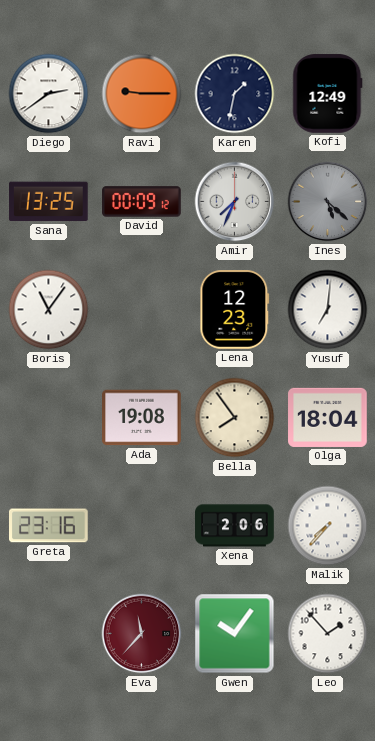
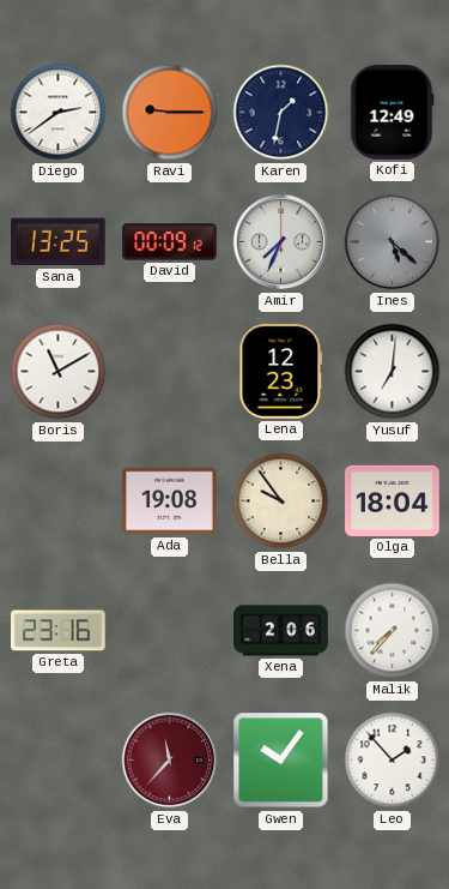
Boris: 11:06 -> 11:10 (59, 372)
Bella: 7:54 -> 9:54 (281, 501)
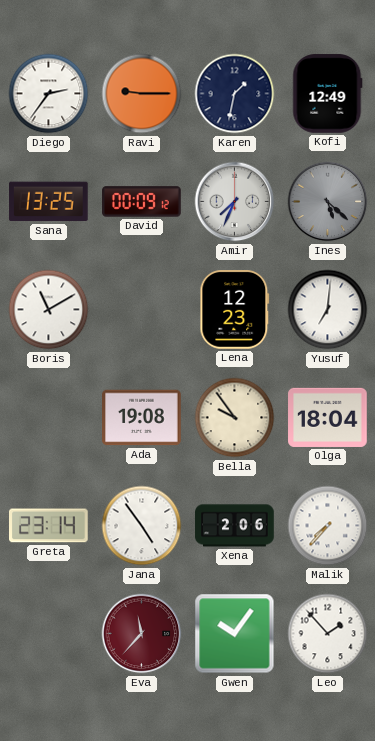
Diego: 2:39 -> 2:36 (49, 94)
Greta: 23:16 -> 23:14 (49, 526)
Jana: none -> 4:54 (142, 526)
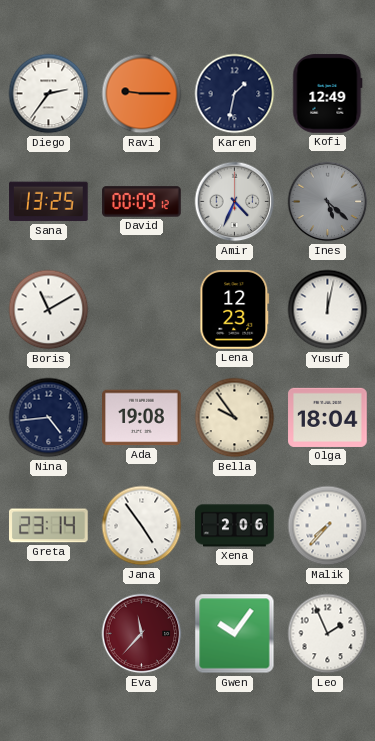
Amir: 7:34 -> 4:34 (235, 202)
Yusuf: 7:01 -> 12:02 (328, 310)
Nina: none -> 4:44 (49, 418)
Leo: 1:53 -> 1:56 (328, 634)
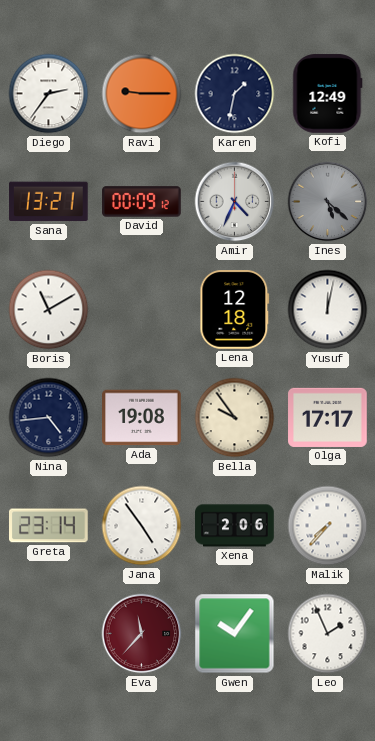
Sana: 13:25 -> 13:21 (49, 202)
Lena: 12:23 -> 12:18 (235, 310)
Olga: 18:04 -> 17:17 (328, 417)
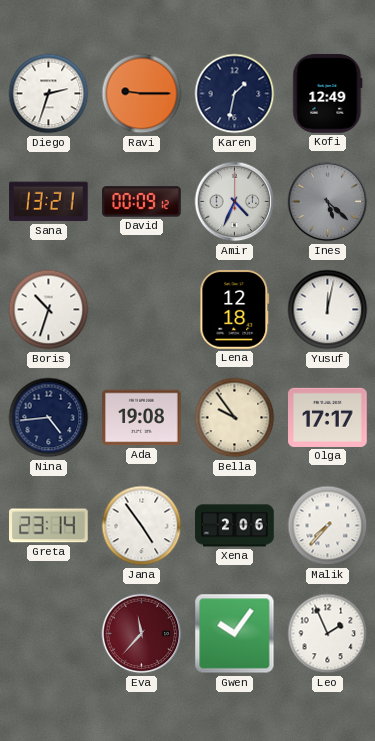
Diego: 2:36 -> 2:33 (49, 94)
Boris: 11:10 -> 10:33 (49, 310)
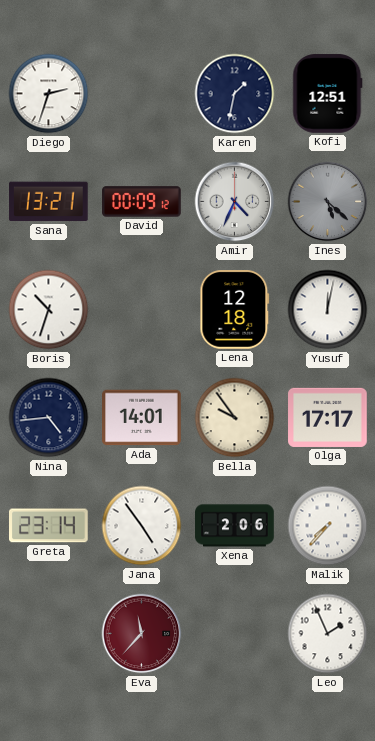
Ravi: 9:15 -> none (142, 94)
Kofi: 12:49 -> 12:51 (328, 94)
Ada: 19:08 -> 14:01 (142, 418)
Gwen: 10:06 -> none (235, 634)
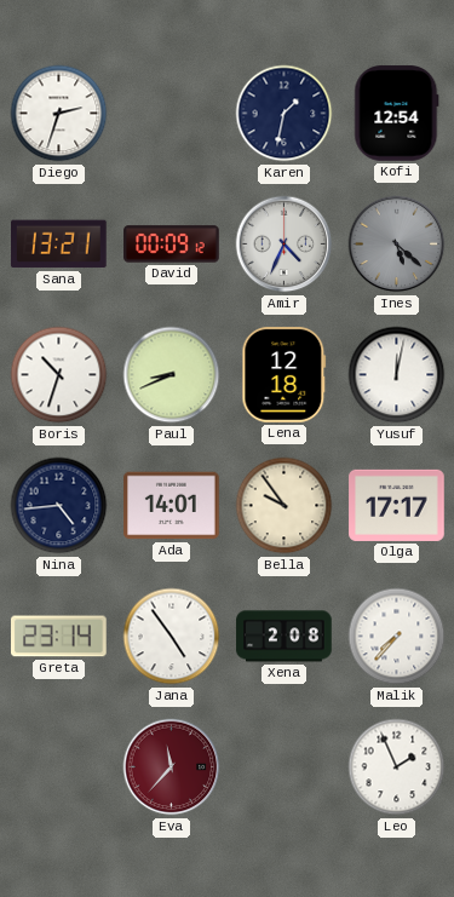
Kofi: 12:51 -> 12:54 (397, 114)
Paul: none -> 8:41 (172, 375)
Xena: 2:06 -> 2:08 (285, 637)
